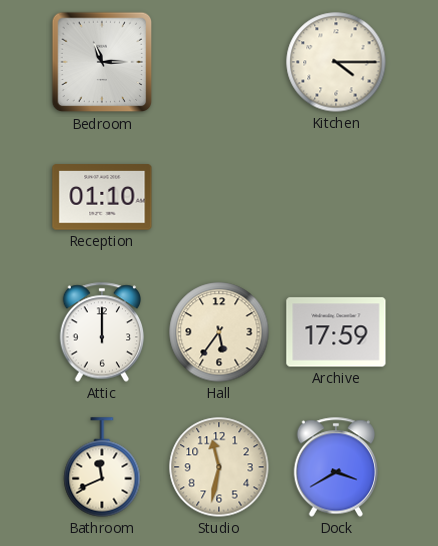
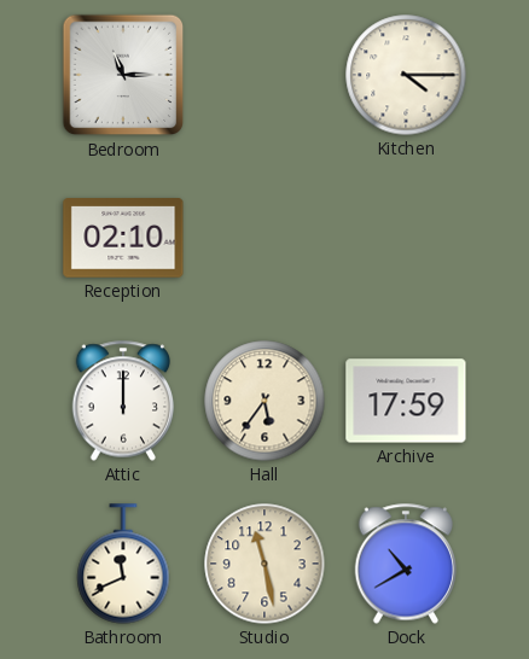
Reception: 01:10 -> 02:10 (123, 238)
Studio: 11:32 -> 11:28 (264, 564)
Dock: 3:40 -> 10:40 (406, 564)
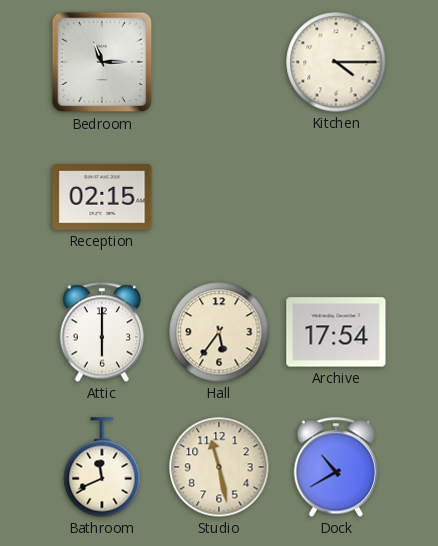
Reception: 02:10 -> 02:15 (102, 197)
Attic: 12:00 -> 6:00 (102, 332)
Archive: 17:59 -> 17:54 (336, 332)
